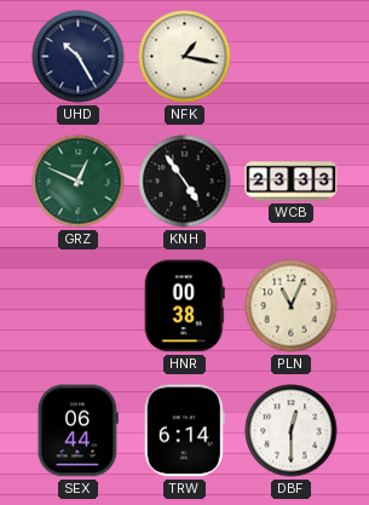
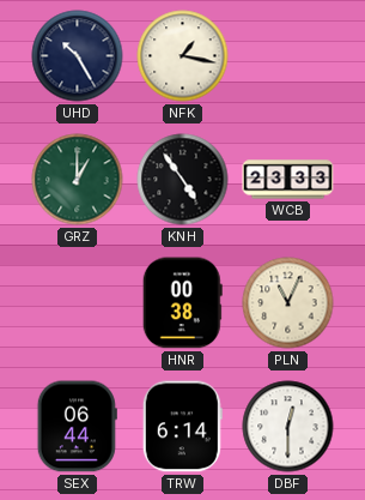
GRZ: 12:49 -> 1:00 (78, 180)
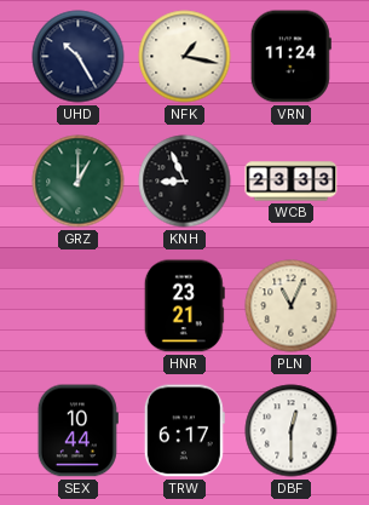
VRN: none -> 11:24 (290, 57)
KNH: 4:54 -> 8:56 (185, 182)
HNR: 00:38 -> 23:21 (184, 306)
SEX: 06:44 -> 10:44 (77, 431)
TRW: 6:14 -> 6:17 (184, 431)
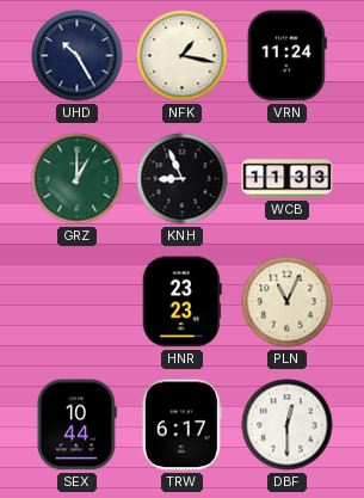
WCB: 23:33 -> 11:33 (288, 179)
HNR: 23:21 -> 23:23 (181, 302)
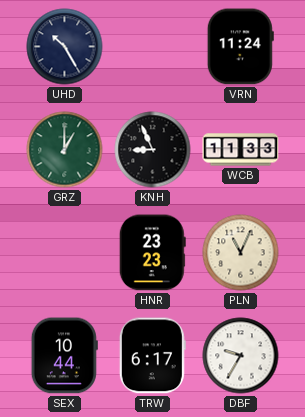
NFK: 1:17 -> none (183, 56)
DBF: 12:30 -> 9:35 (241, 356)
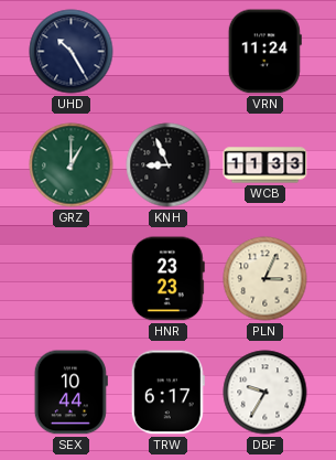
PLN: 11:04 -> 3:04 (265, 279)
